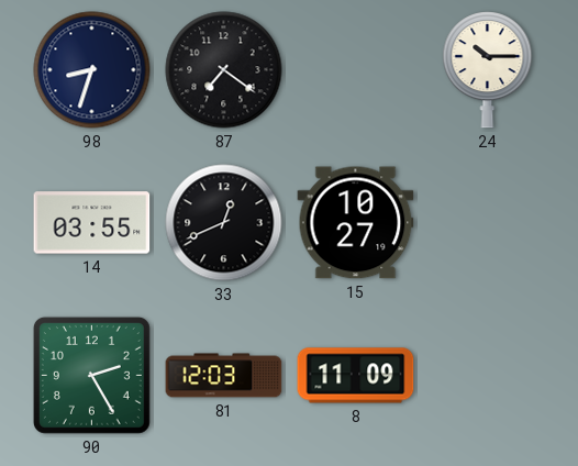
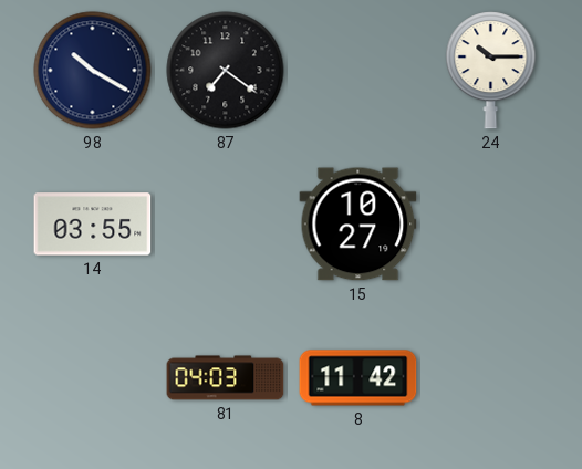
98: 8:33 -> 10:20 (93, 71)
33: 12:41 -> none (224, 223)
90: 2:25 -> none (91, 375)
81: 12:03 -> 04:03 (226, 378)
8: 11:09 -> 11:42 (358, 378)
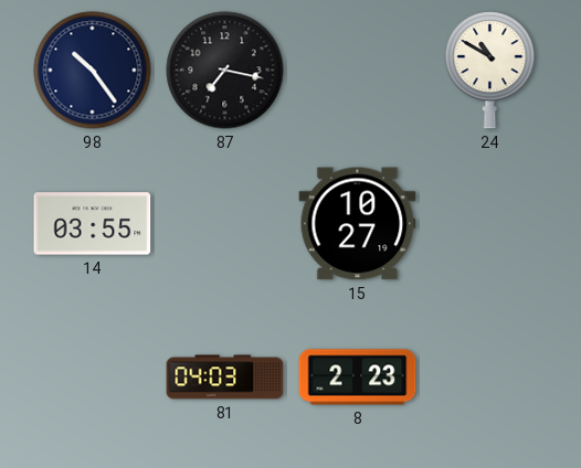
98: 10:20 -> 10:24 (93, 71)
87: 7:21 -> 7:17 (225, 71)
24: 10:15 -> 10:50 (490, 71)
8: 11:42 -> 2:23 (358, 377)
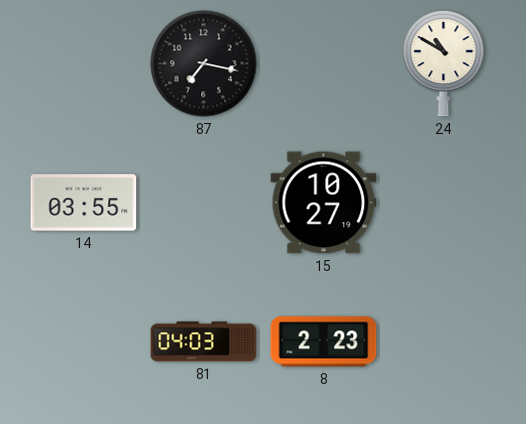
98: 10:24 -> none (93, 71)
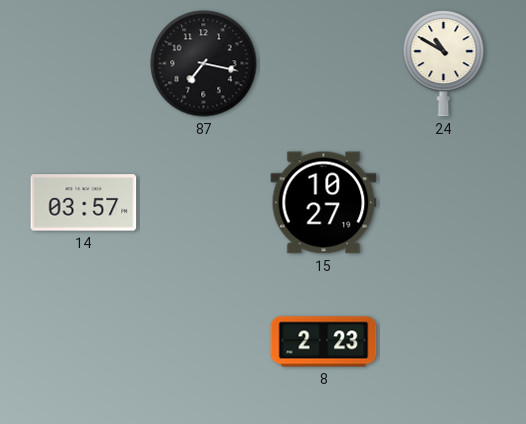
14: 03:55 -> 03:57 (84, 203)
81: 04:03 -> none (204, 342)
